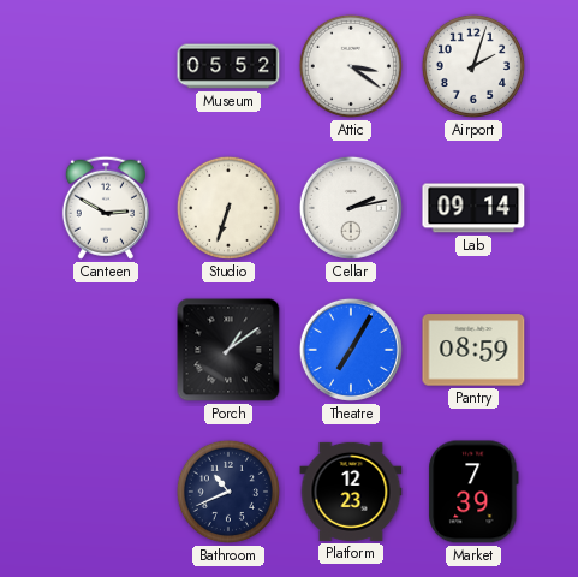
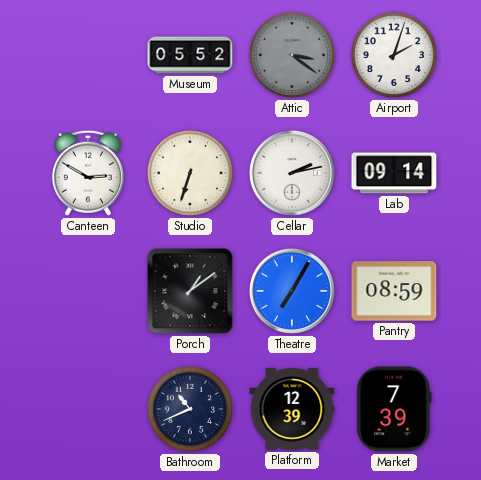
Attic dial: white -> grey (292, 55)
Platform: 12:23 -> 12:39 (292, 409)
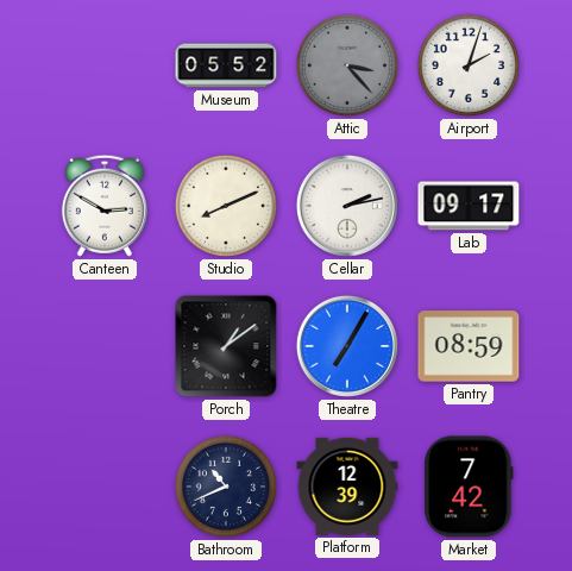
Attic: 3:21 -> 3:23 (347, 65)
Studio: 6:33 -> 8:11 (226, 206)
Lab: 09:14 -> 09:17 (469, 206)
Market: 7:39 -> 7:42 (469, 487)
